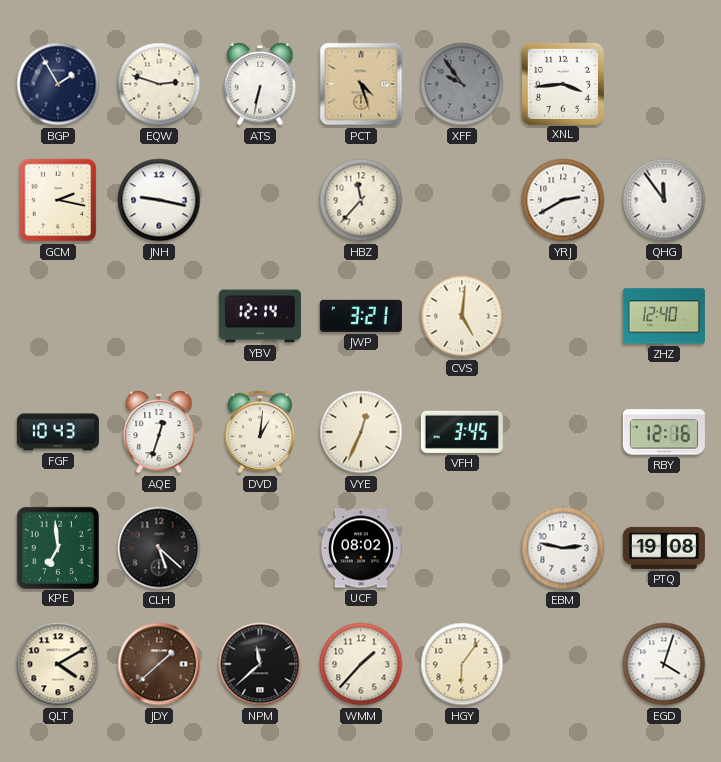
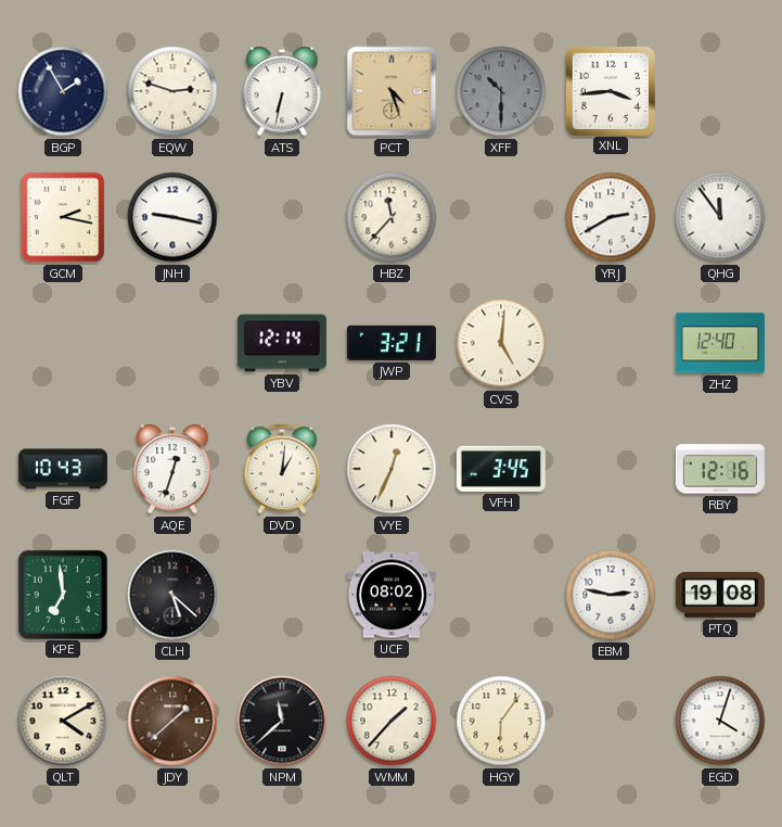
XFF: 9:54 -> 10:30 (501, 91)
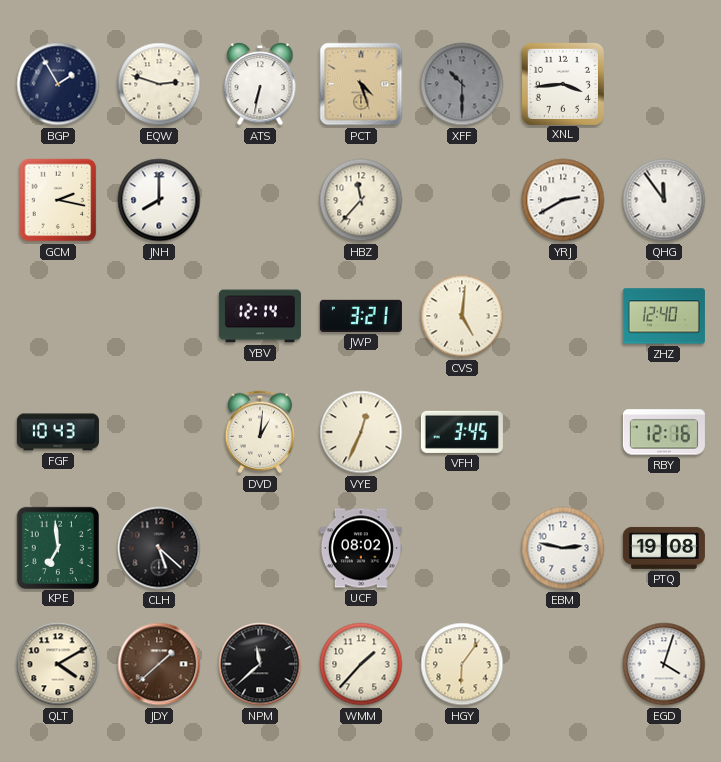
JNH: 9:17 -> 8:00 (159, 200)
AQE: 12:33 -> none (172, 470)
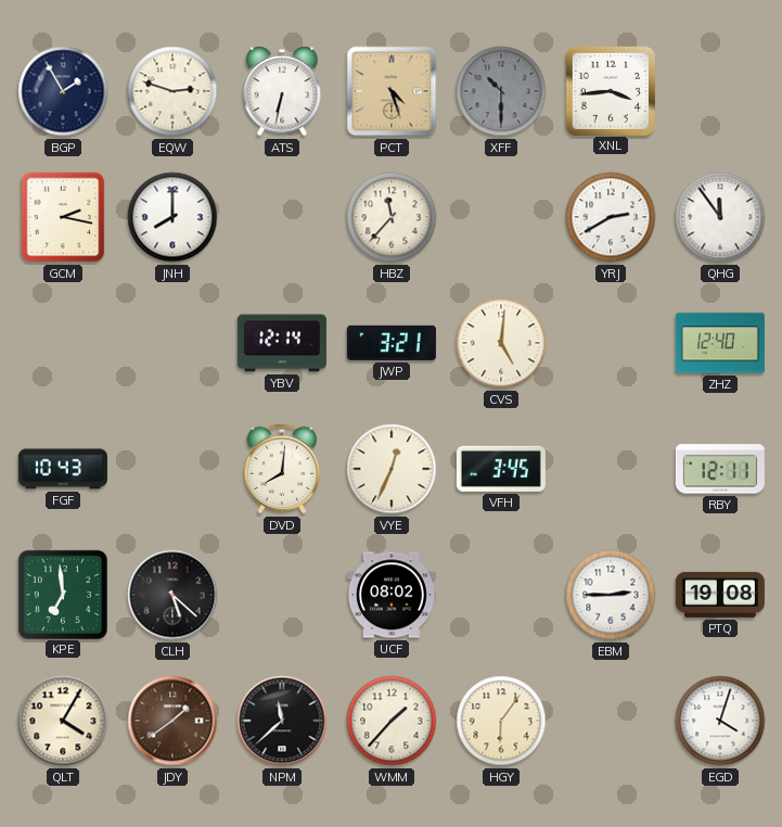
DVD: 1:01 -> 8:01 (282, 469)
RBY: 12:16 -> 12:11 (720, 469)
EBM: 2:47 -> 2:45 (611, 595)
QLT: 4:10 -> 4:05 (63, 721)
JDY: 1:38 -> 1:39 (172, 721)
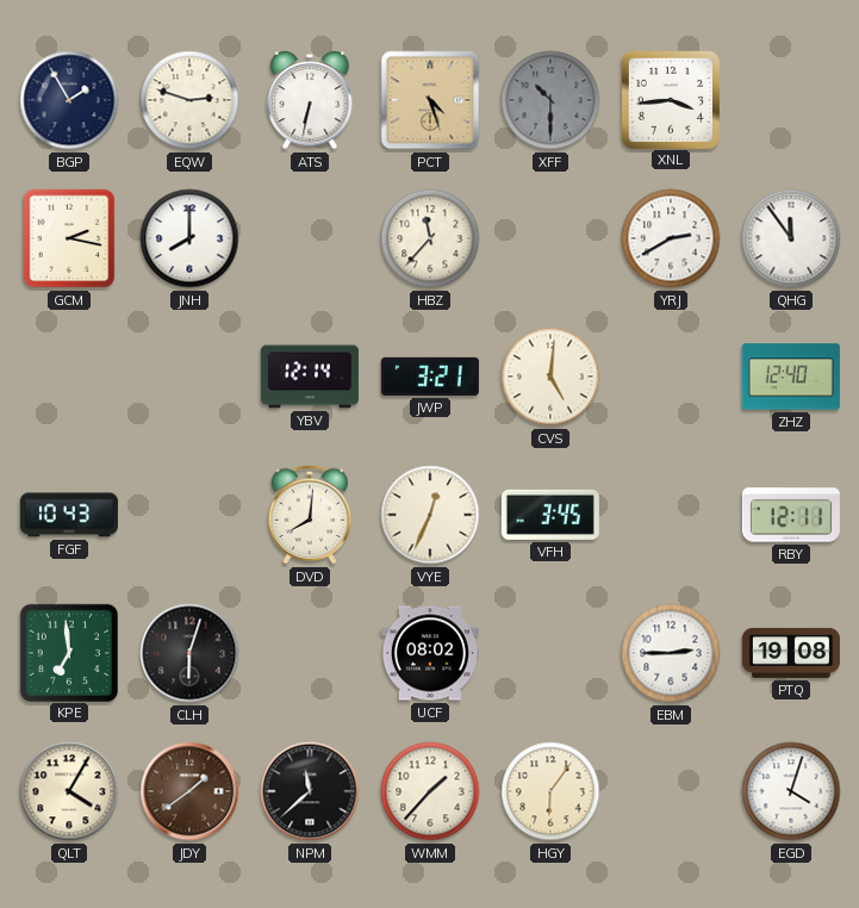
CLH: 5:22 -> 6:03 (189, 653)
